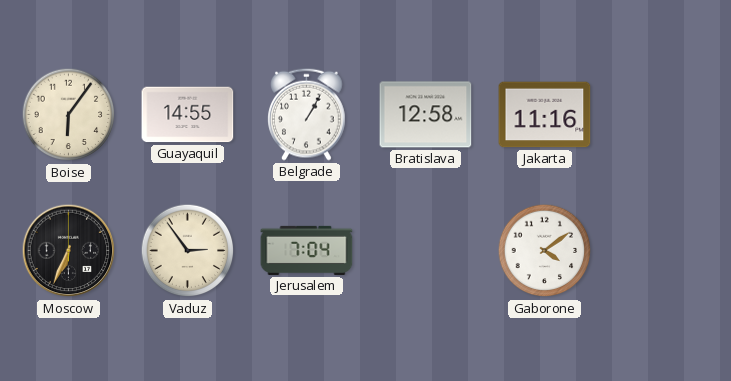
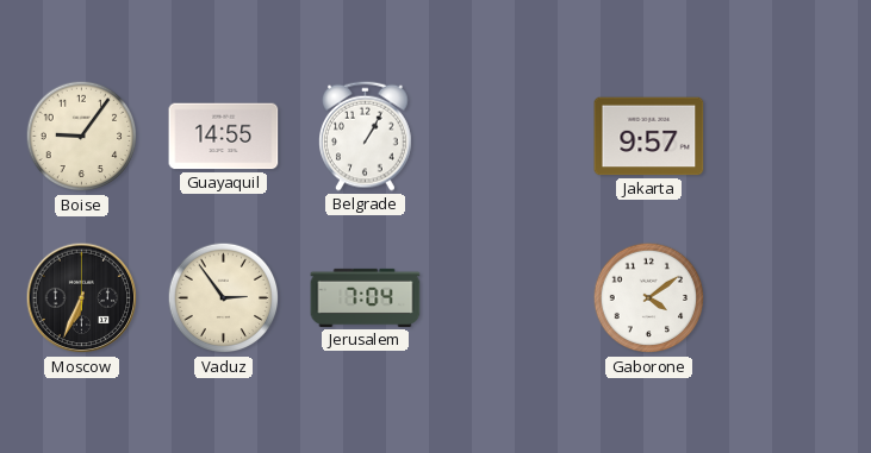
Boise: 6:06 -> 9:06 (82, 137)
Bratislava: 12:58 -> none (426, 115)
Jakarta: 11:16 -> 9:57 (649, 137)
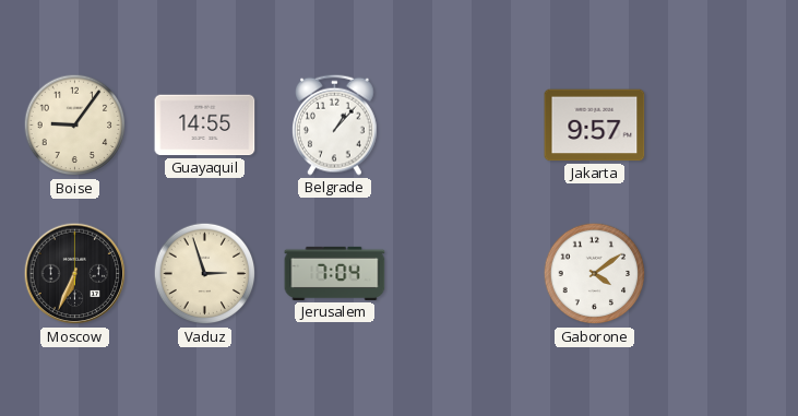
Belgrade: 1:05 -> 1:07 (335, 124)
Vaduz: 2:54 -> 2:57 (205, 274)
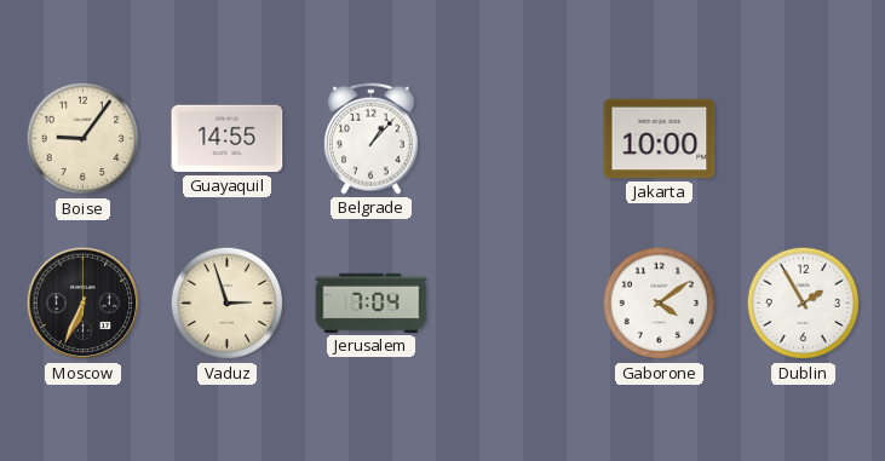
Jakarta: 9:57 -> 10:00 (660, 139)
Dublin: none -> 1:55 (804, 304)
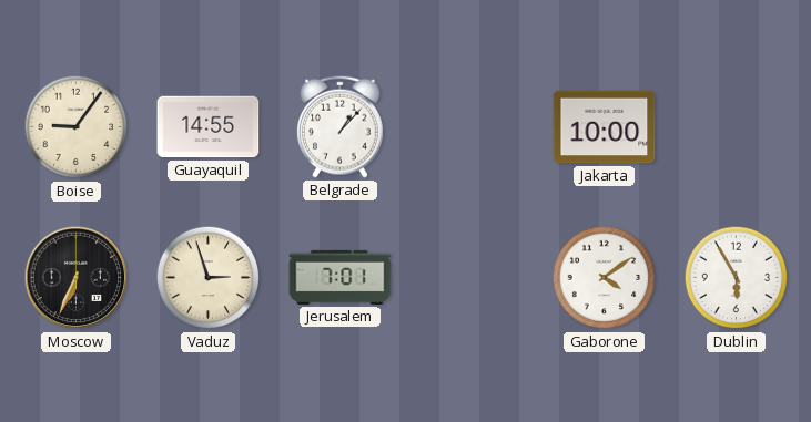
Jerusalem: 7:04 -> 7:01 (341, 277)
Dublin: 1:55 -> 5:55 (737, 278)
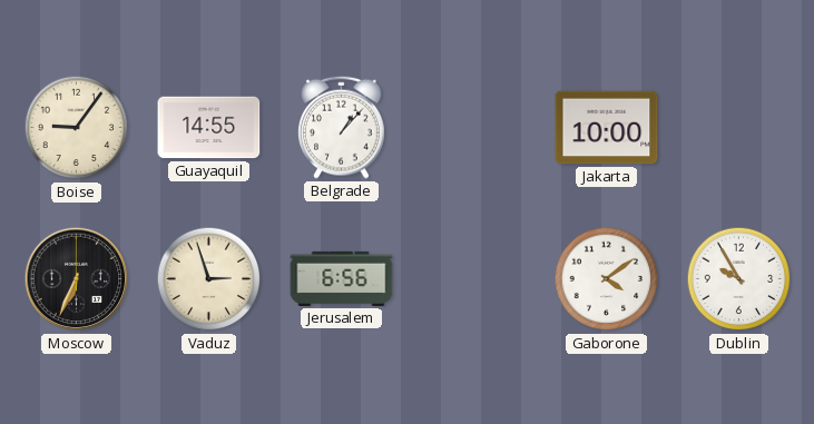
Jerusalem: 7:01 -> 6:56 (342, 278)
Dublin: 5:55 -> 9:55 (739, 279)
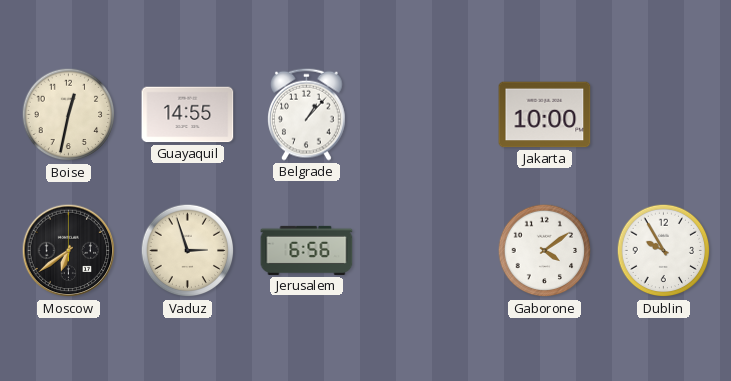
Boise: 9:06 -> 12:32 (69, 115)
Moscow: 6:34 -> 6:39 (69, 251)
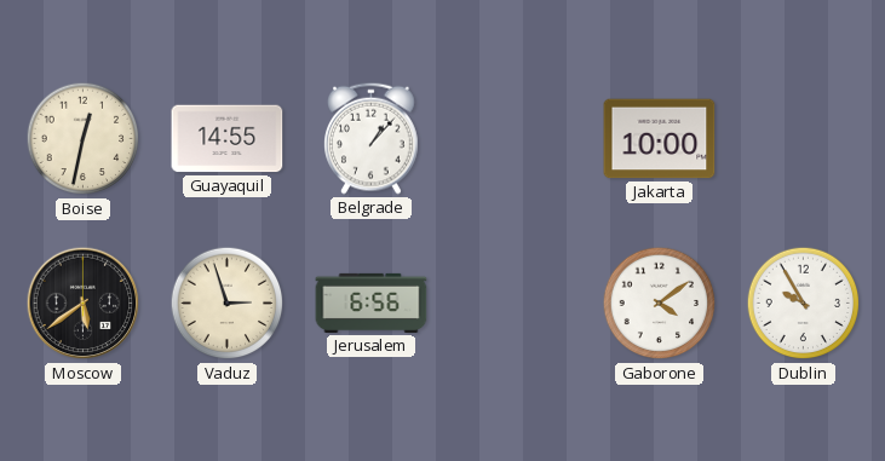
Moscow: 6:39 -> 5:39 (84, 304)
